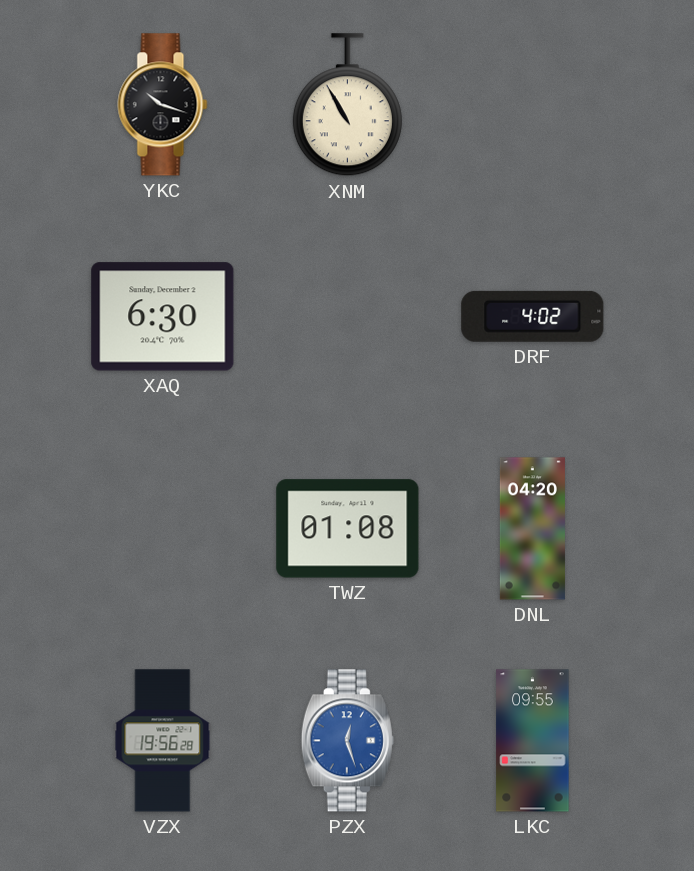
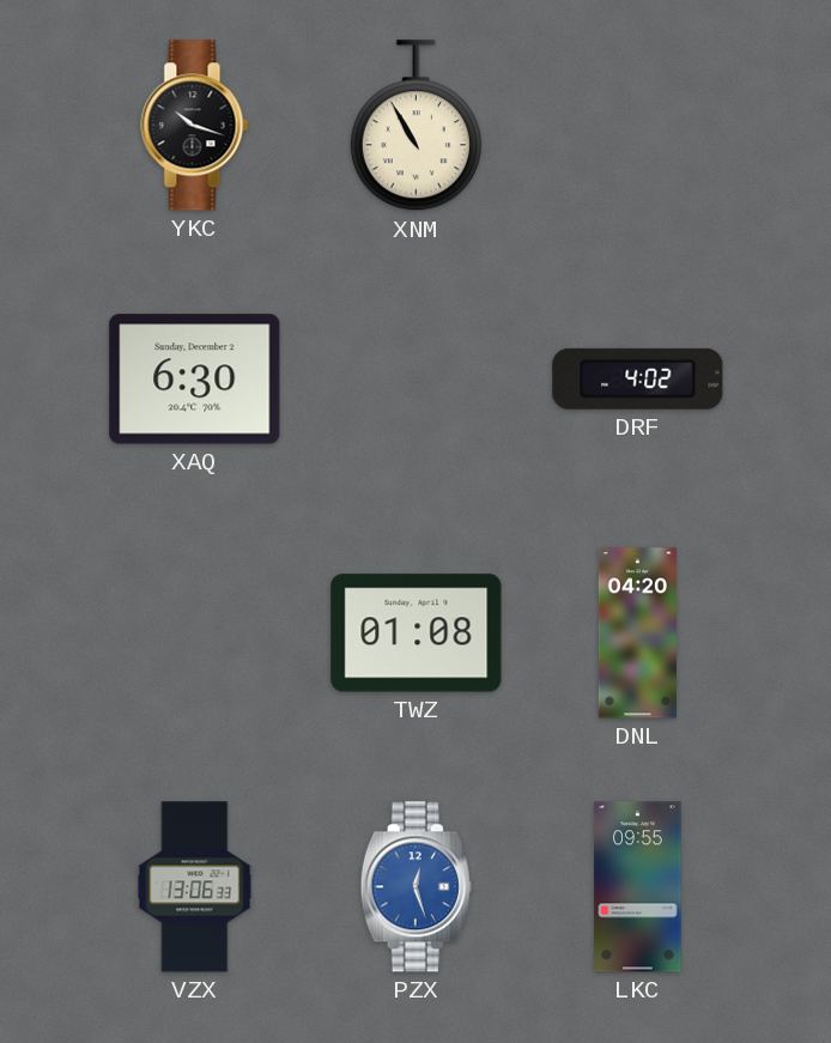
VZX: 19:56 -> 13:06 (195, 887)
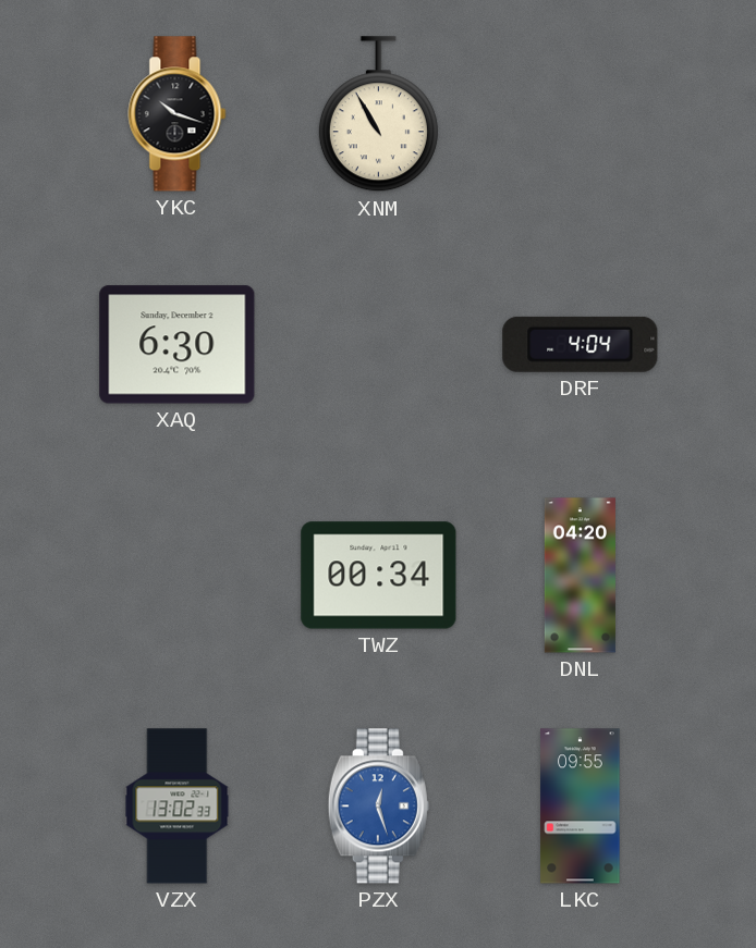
DRF: 4:02 -> 4:04 (581, 344)
TWZ: 01:08 -> 00:34 (379, 576)
VZX: 13:06 -> 13:02 (178, 807)
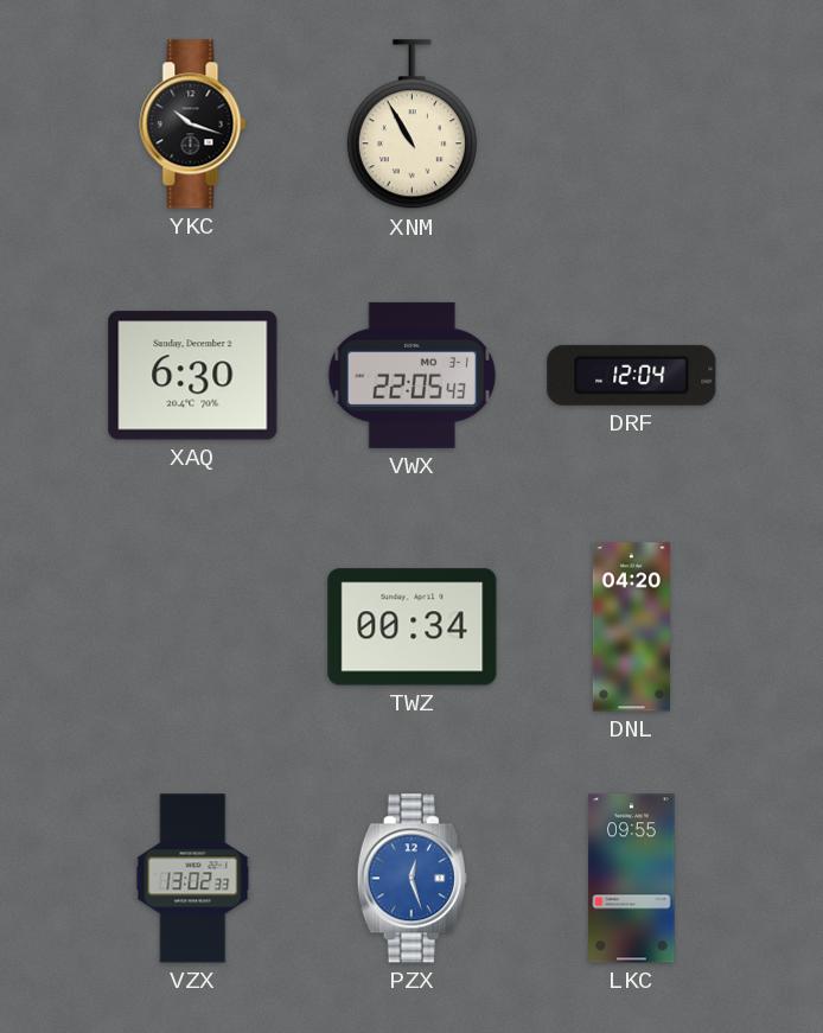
VWX: none -> 22:05 (413, 375)
DRF: 4:04 -> 12:04 (632, 375)
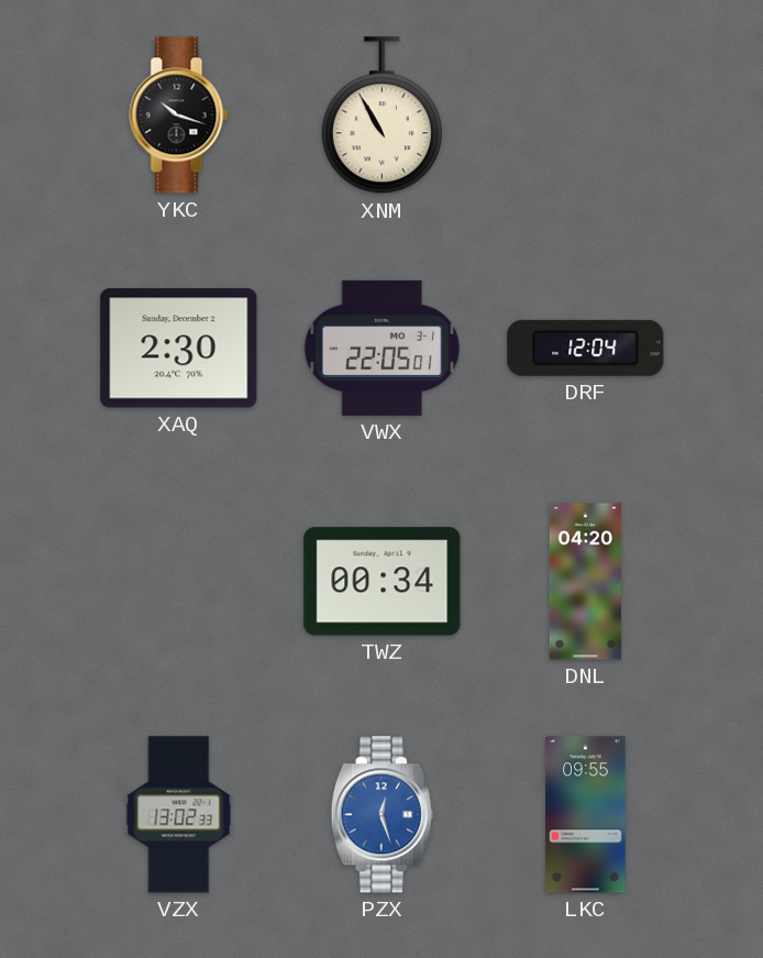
XAQ: 6:30 -> 2:30 (179, 349)
VWX: 22:05:43 -> 22:05:01 (383, 348)
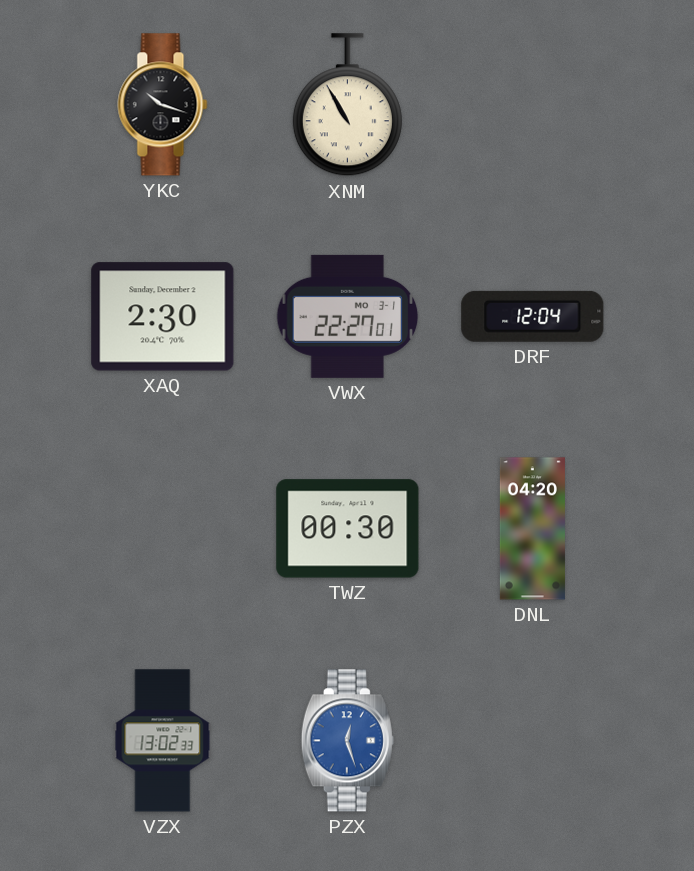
VWX: 22:05 -> 22:27 (348, 316)
TWZ: 00:34 -> 00:30 (348, 529)
LKC: 09:55 -> none (586, 815)
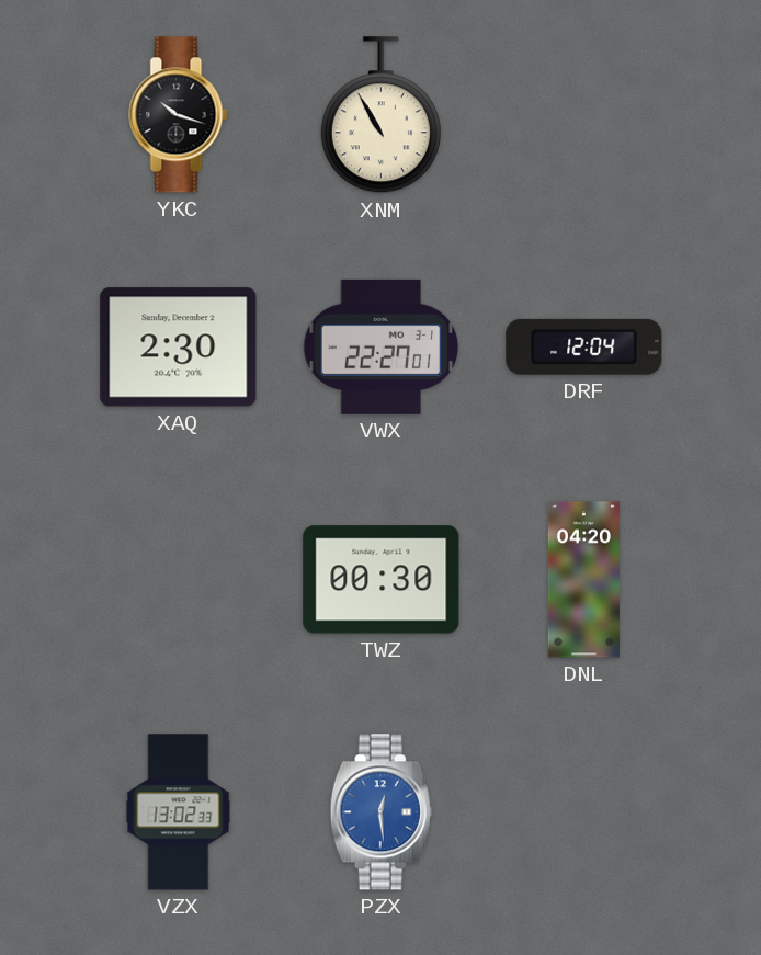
PZX: 12:27 -> 12:29 (380, 812)
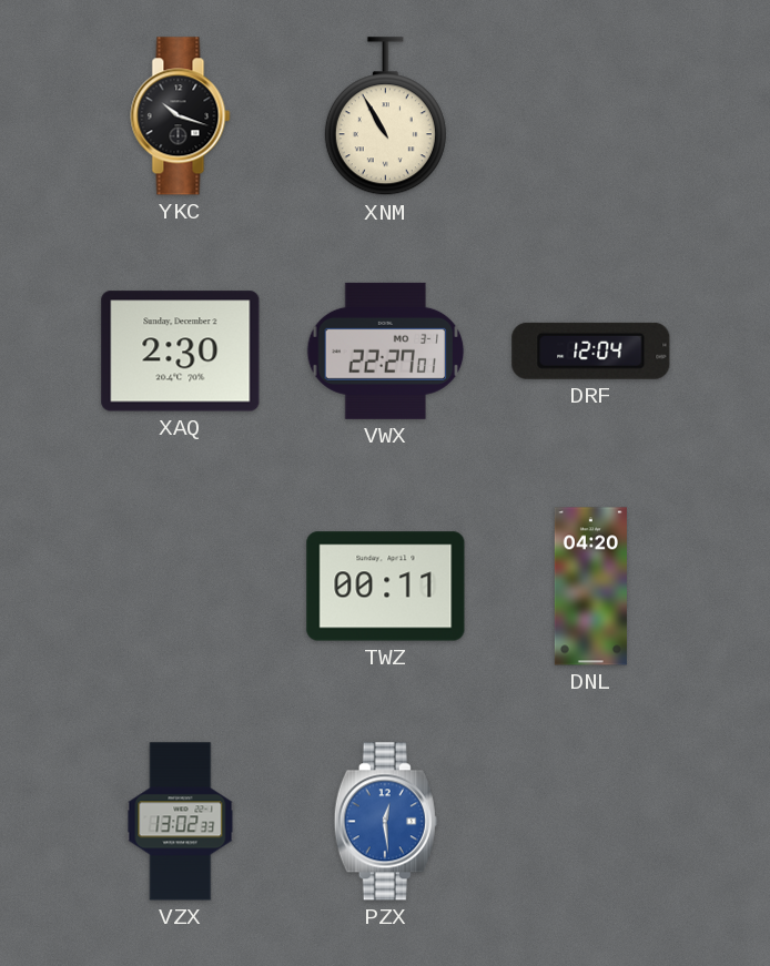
TWZ: 00:30 -> 00:11 (386, 587)
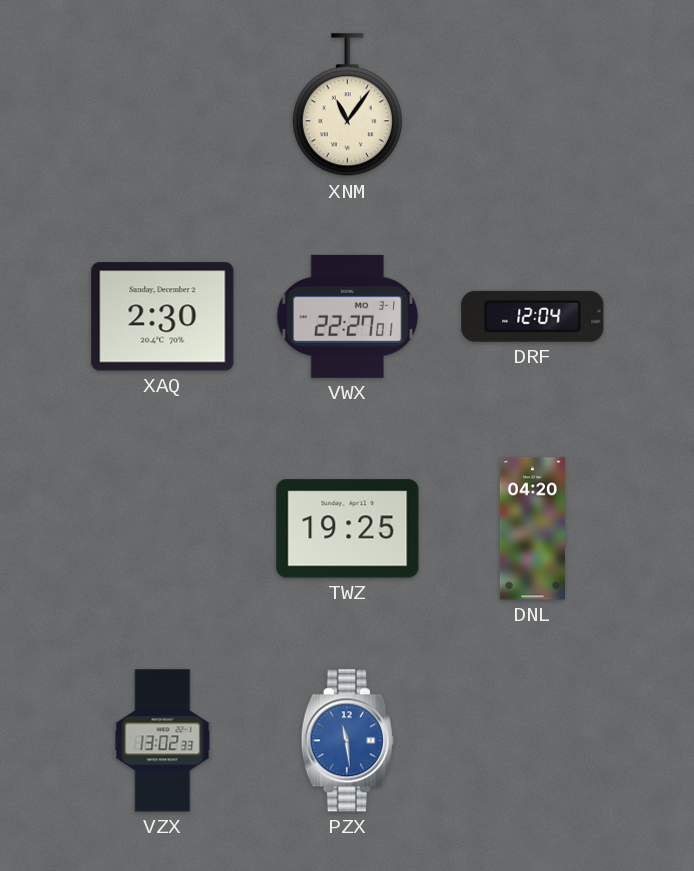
YKC: 10:18 -> none (181, 116)
XNM: 10:55 -> 11:06 (347, 105)
TWZ: 00:11 -> 19:25 (348, 529)
PZX: 12:29 -> 11:29 (347, 741)
